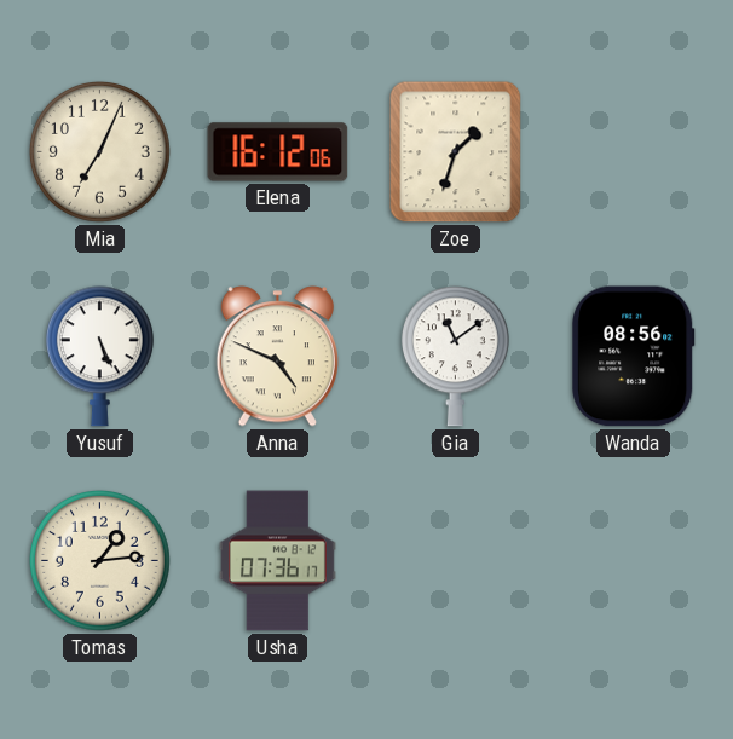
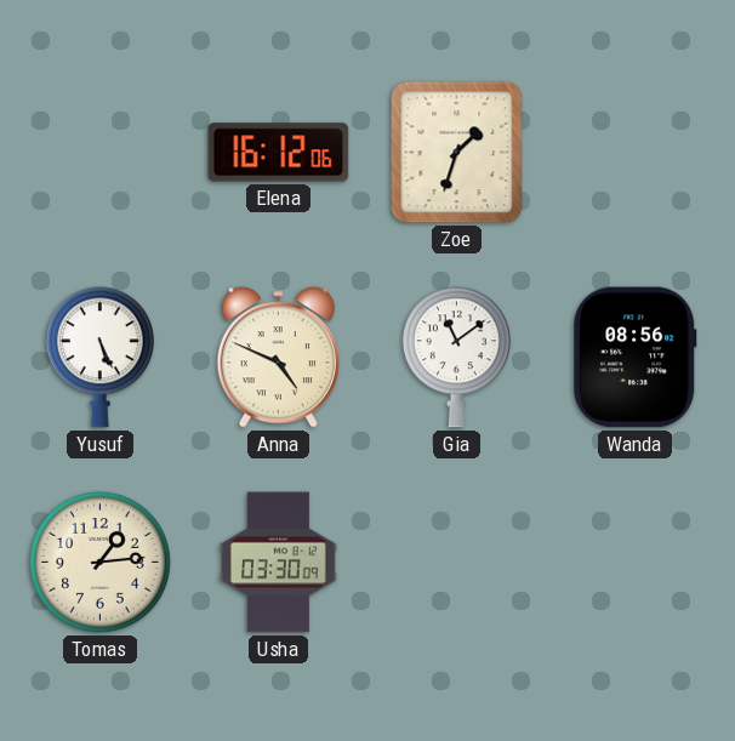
Mia: 7:04 -> none (99, 151)
Usha: 07:36 -> 03:30 (278, 563)
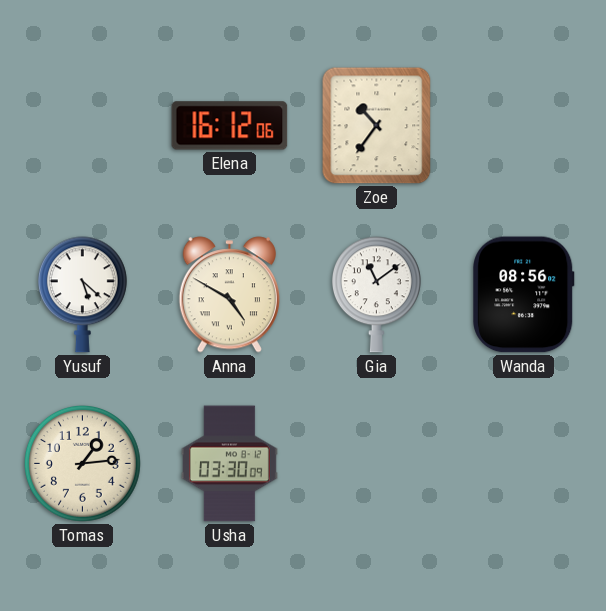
Zoe: 1:33 -> 10:36 (377, 126)
Yusuf: 5:26 -> 5:22 (82, 295)
Anna: 4:49 -> 4:50 (229, 295)
